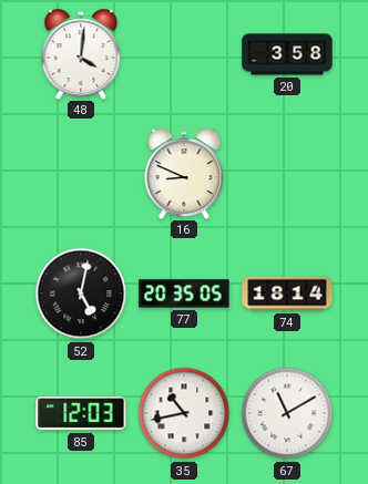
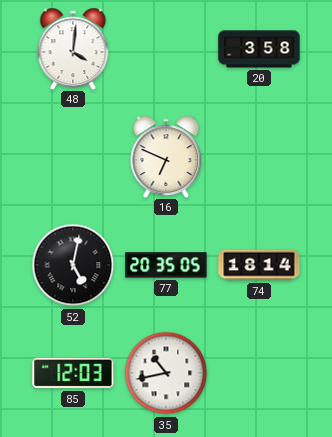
16: 8:49 -> 6:49 (166, 156)
67: 11:10 -> none (287, 413)
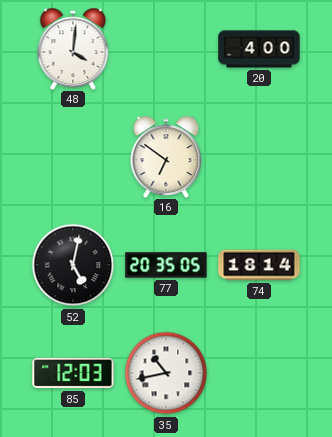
20: 3:58 -> 4:00 (259, 49)
16: 6:49 -> 6:51 (166, 156)
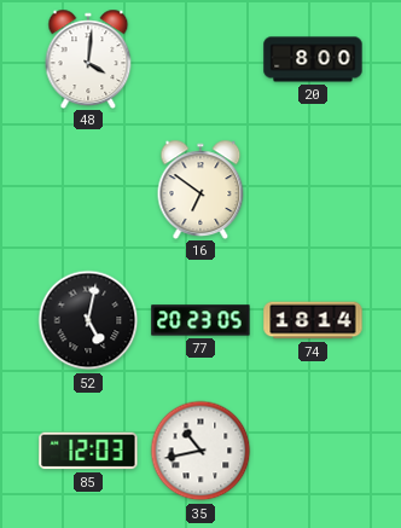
20: 4:00 -> 8:00 (313, 59)
77: 20:35 -> 20:23 (200, 320)
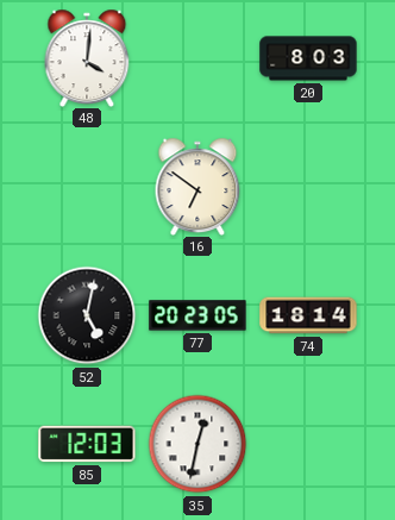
20: 8:00 -> 8:03 (308, 58)
35: 10:43 -> 12:32 (197, 444)
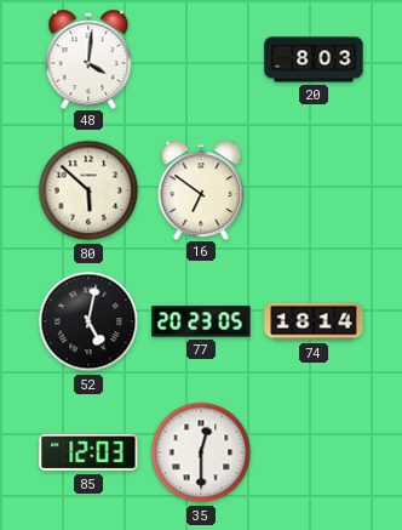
80: none -> 5:52 (88, 190)
35: 12:32 -> 12:30 (201, 452)
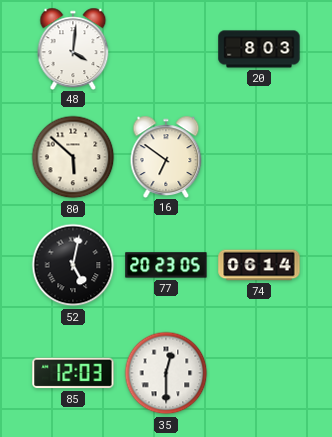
74: 18:14 -> 06:14 (259, 265)
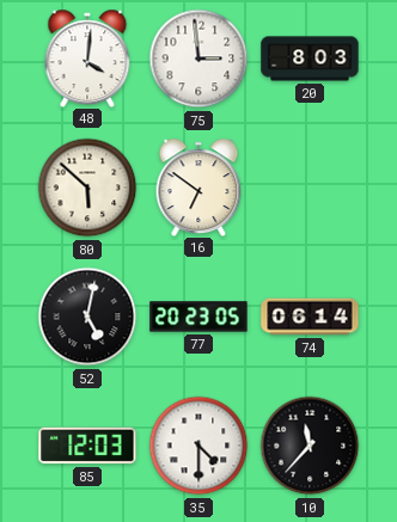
75: none -> 2:59 (198, 59)
35: 12:30 -> 4:30 (198, 446)
10: none -> 11:37 (310, 446)
